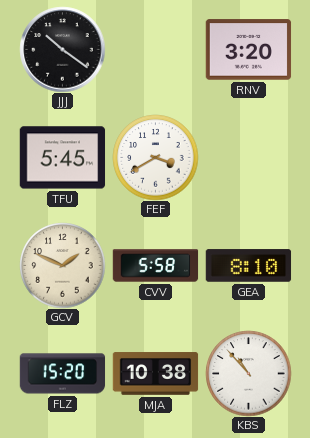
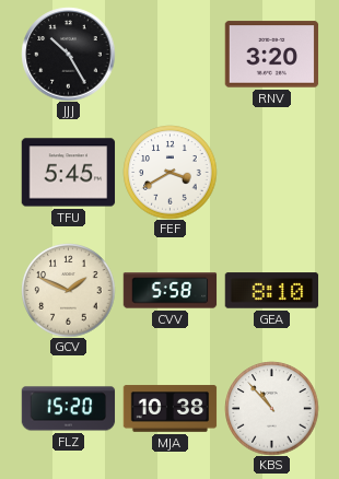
JJJ: 10:21 -> 10:25 (68, 54)
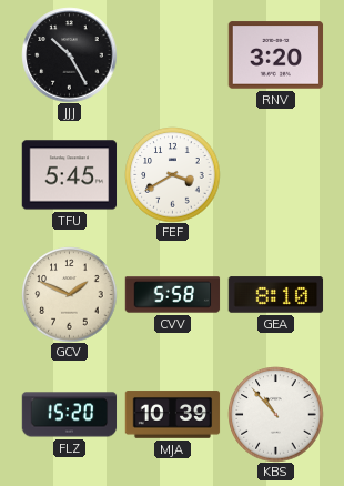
MJA: 10:38 -> 10:39 (172, 415)
